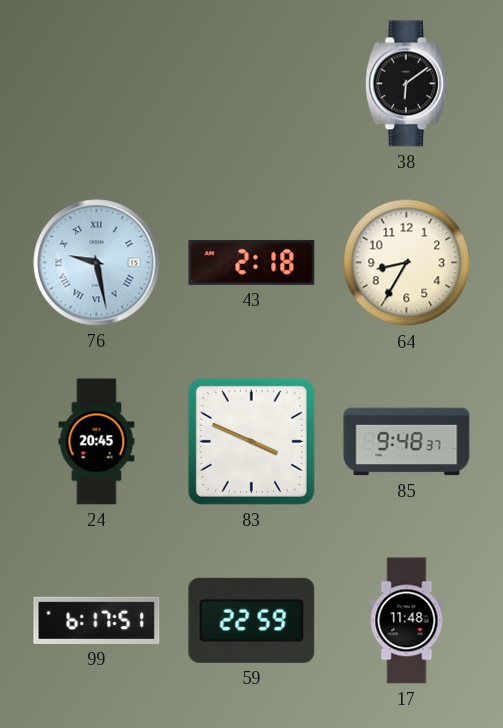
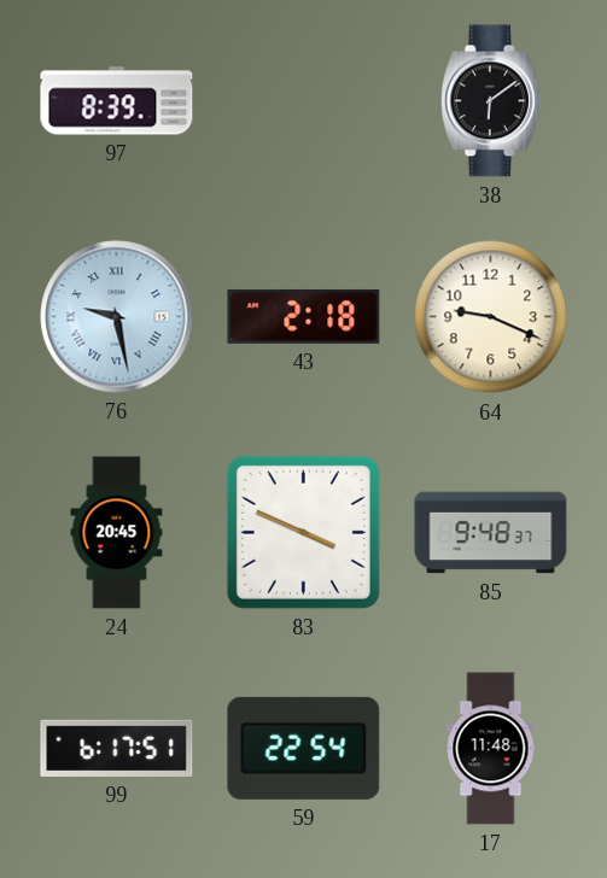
97: none -> 8:39 (117, 101)
64: 8:35 -> 9:19 (491, 317)
59: 22:59 -> 22:54 (304, 748)
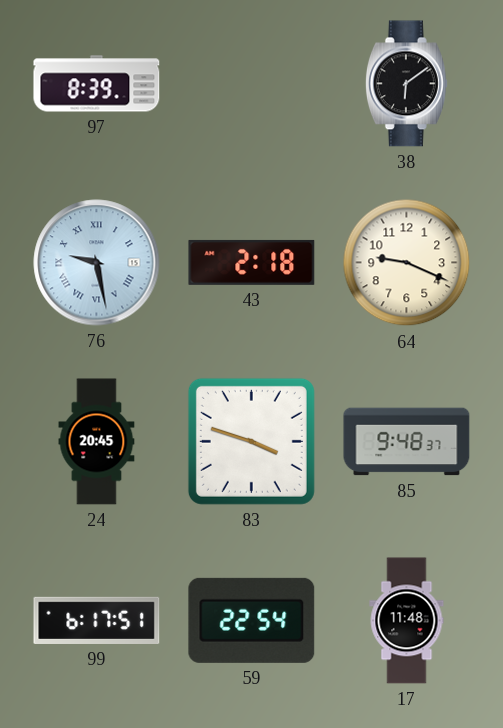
83: 3:49 -> 3:48 (251, 441)
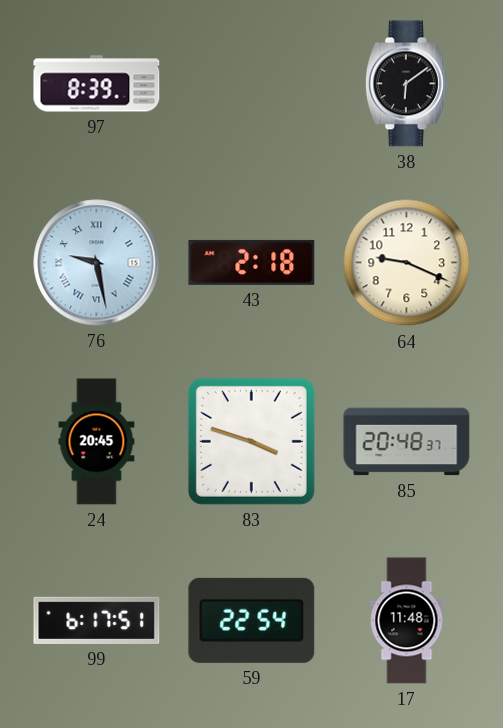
85: 9:48 -> 20:48 (407, 442)
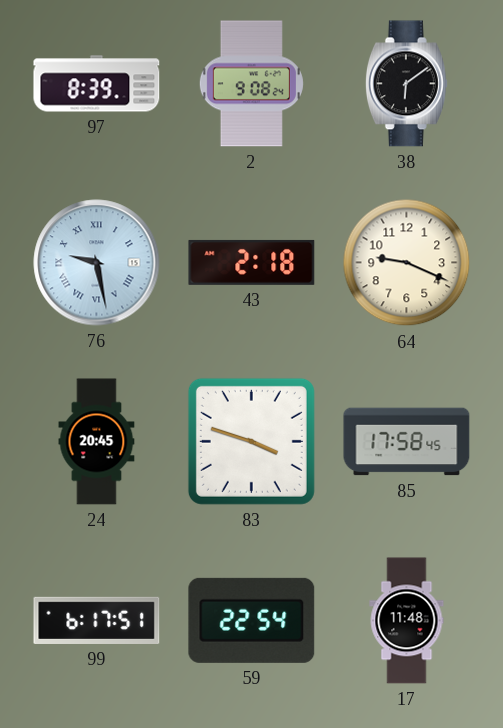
2: none -> 9:08 (251, 84)
85: 20:48 -> 17:58 (407, 442)
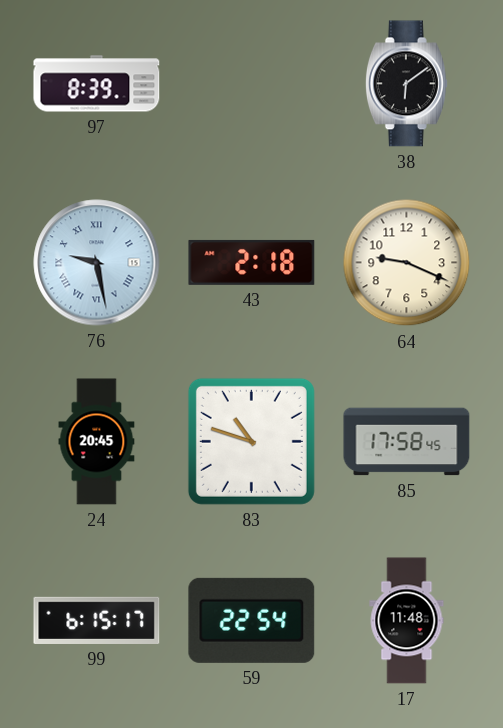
2: 9:08 -> none (251, 84)
83: 3:48 -> 10:48 (251, 441)
99: 6:17 -> 6:15 (97, 620)
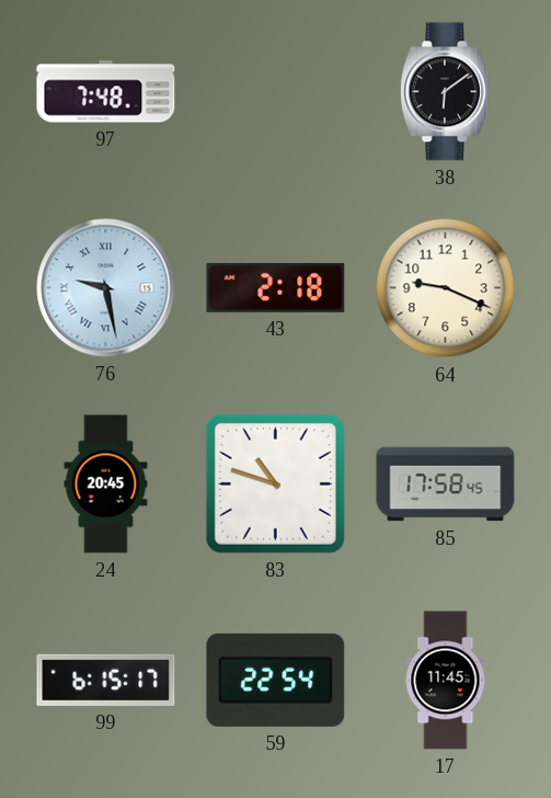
97: 8:39 -> 7:48 (106, 92)
17: 11:48 -> 11:45 (446, 681)
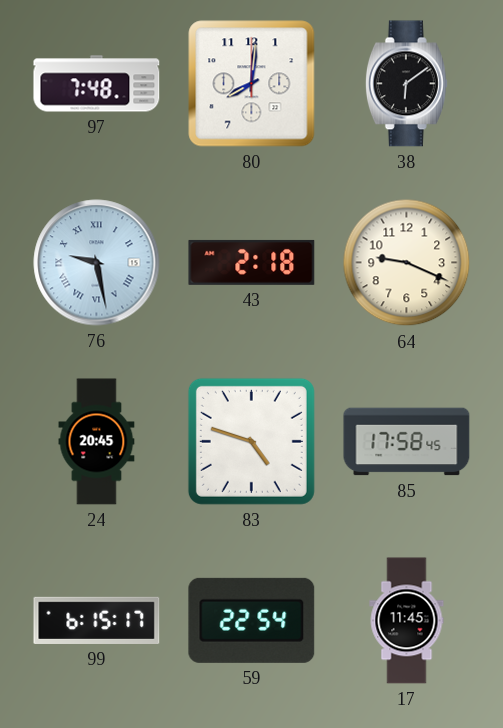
80: none -> 8:01 (252, 84)
83: 10:48 -> 4:48 (251, 441)
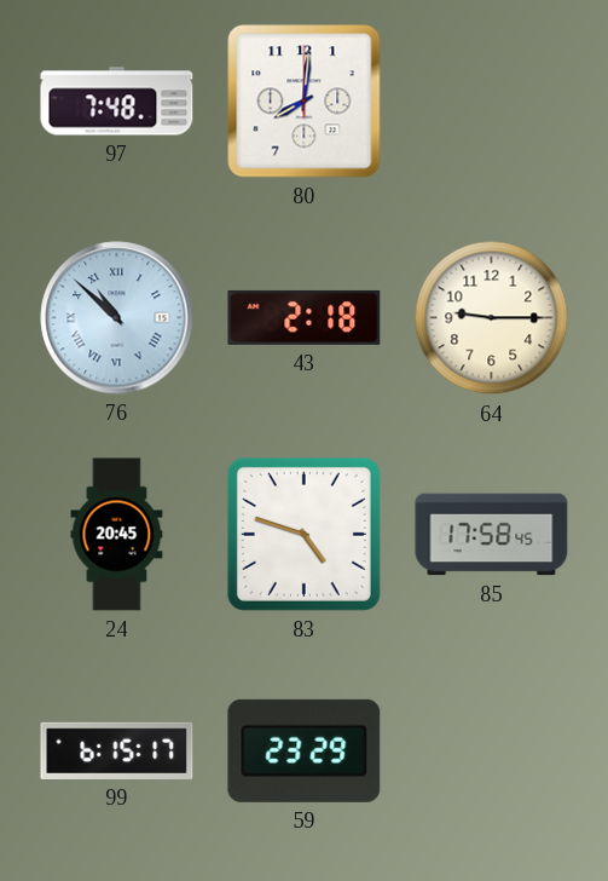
38: 6:09 -> none (406, 84)
76: 9:28 -> 10:52 (117, 318)
64: 9:19 -> 9:15 (492, 318)
59: 22:54 -> 23:29 (305, 750)
17: 11:45 -> none (407, 621)
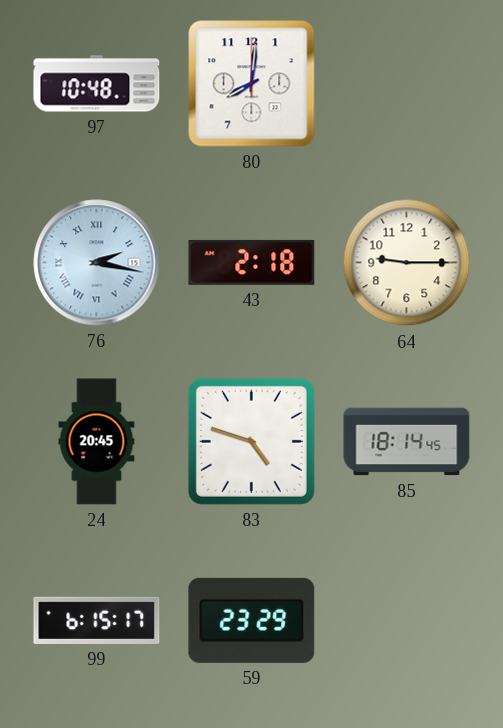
97: 7:48 -> 10:48 (97, 84)
76: 10:52 -> 2:17 (97, 263)
85: 17:58 -> 18:14 (407, 442)
